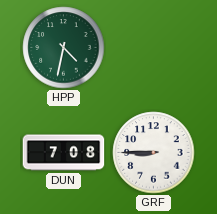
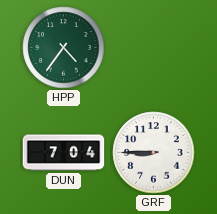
HPP: 4:32 -> 4:36 (64, 48)
DUN: 7:08 -> 7:04 (64, 153)
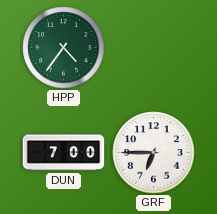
DUN: 7:04 -> 7:00 (64, 153)
GRF: 8:45 -> 6:45 (154, 153)
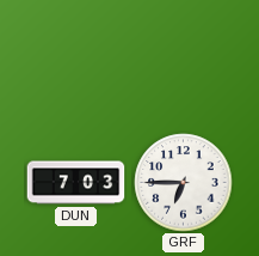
HPP: 4:36 -> none (64, 48)
DUN: 7:00 -> 7:03 (76, 183)
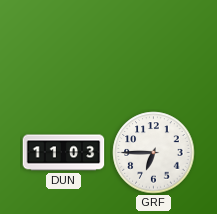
DUN: 7:03 -> 11:03 (64, 153)
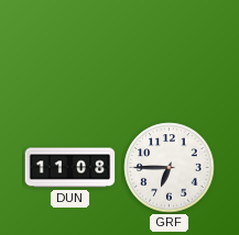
DUN: 11:03 -> 11:08 (70, 168)
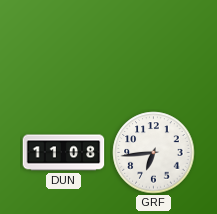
GRF: 6:45 -> 6:44 (154, 153)
